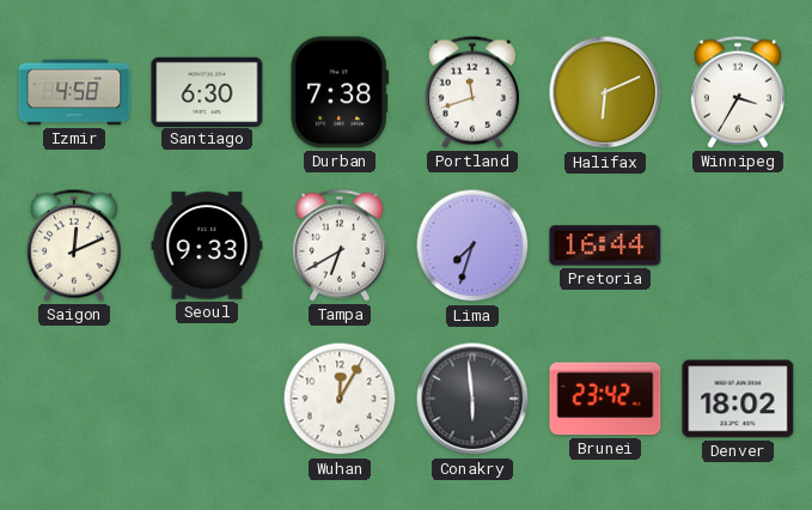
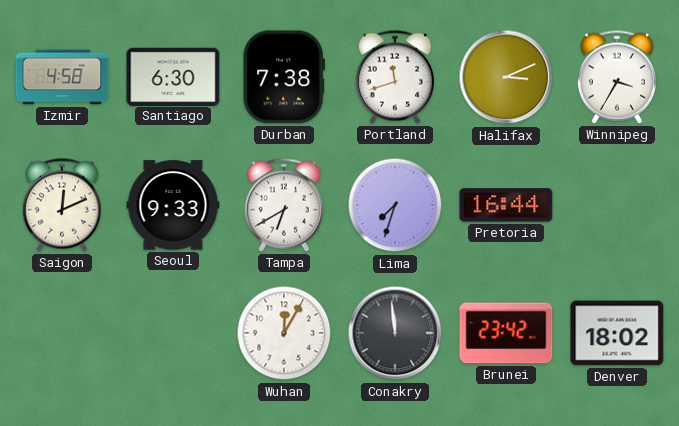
Halifax: 6:11 -> 3:11 (506, 77)
Conakry: 5:59 -> 11:59 (395, 333)
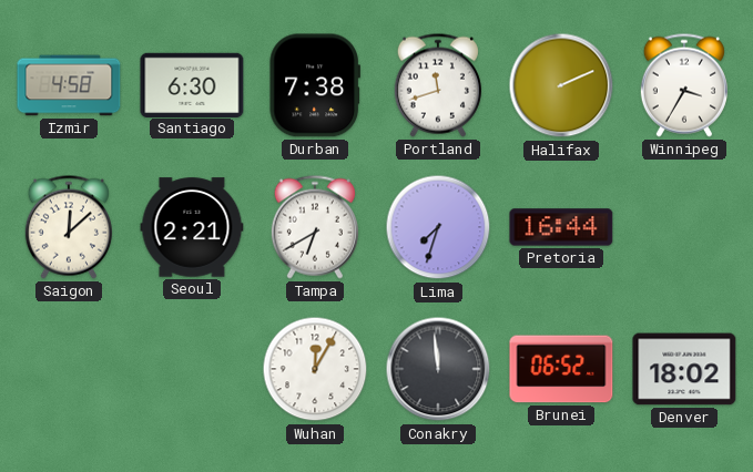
Halifax: 3:11 -> 2:11 (561, 85)
Saigon: 12:11 -> 12:08 (69, 227)
Seoul: 9:33 -> 2:21 (192, 227)
Brunei: 23:42 -> 06:52 (561, 369)
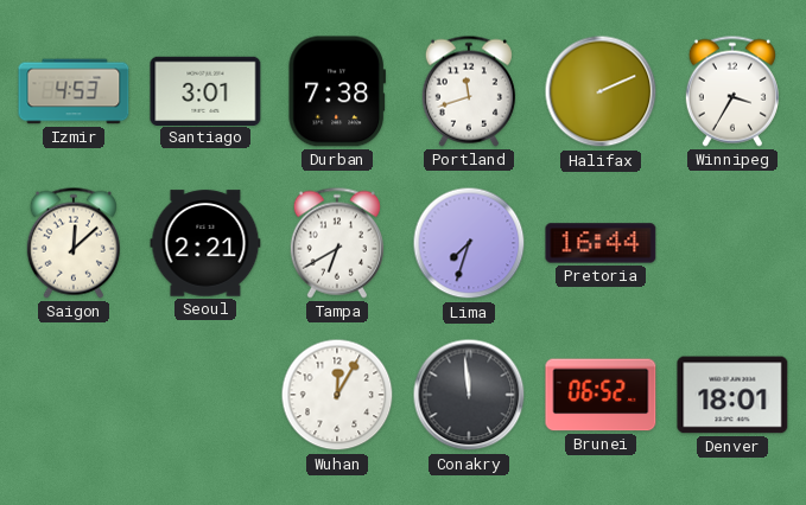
Izmir: 4:58 -> 4:53 (74, 91)
Santiago: 6:30 -> 3:01 (205, 90)
Denver: 18:02 -> 18:01 (732, 395)
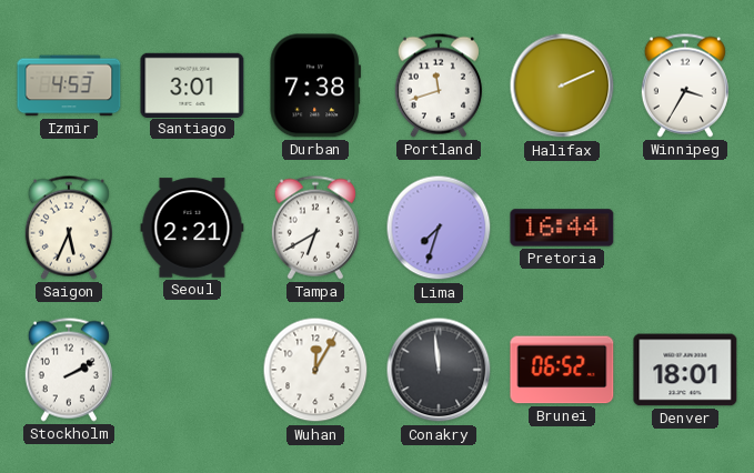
Saigon: 12:08 -> 5:34 (69, 228)
Stockholm: none -> 2:10 (69, 370)
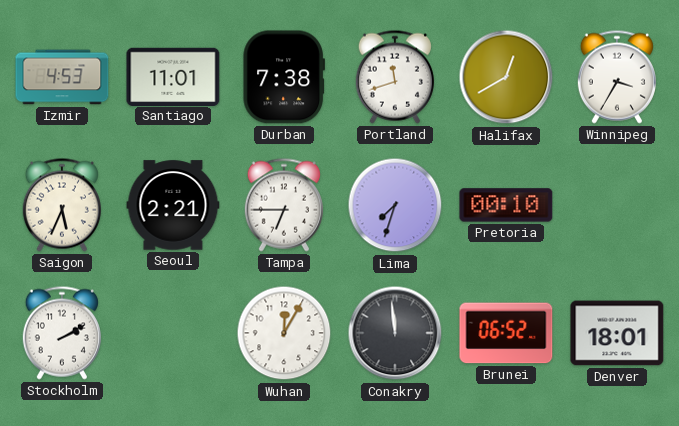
Santiago: 3:01 -> 11:01 (173, 76)
Halifax: 2:11 -> 12:40 (506, 77)
Tampa: 6:40 -> 6:45 (284, 205)
Pretoria: 16:44 -> 00:10 (506, 205)
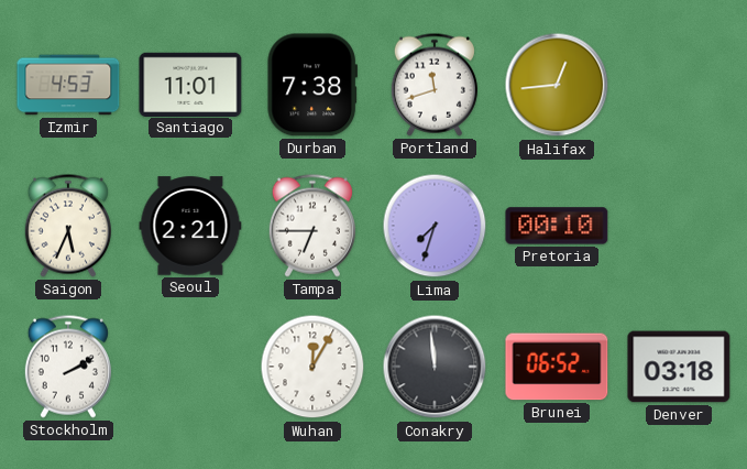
Halifax: 12:40 -> 12:44 (557, 85)
Winnipeg: 3:35 -> none (617, 77)
Denver: 18:01 -> 03:18 (679, 367)
